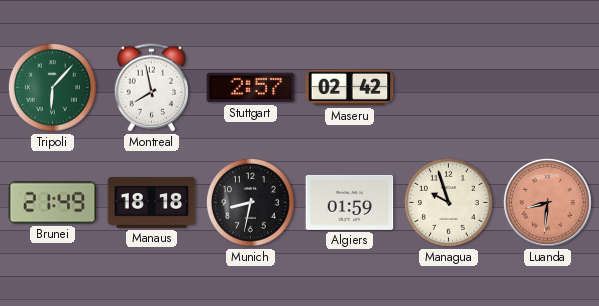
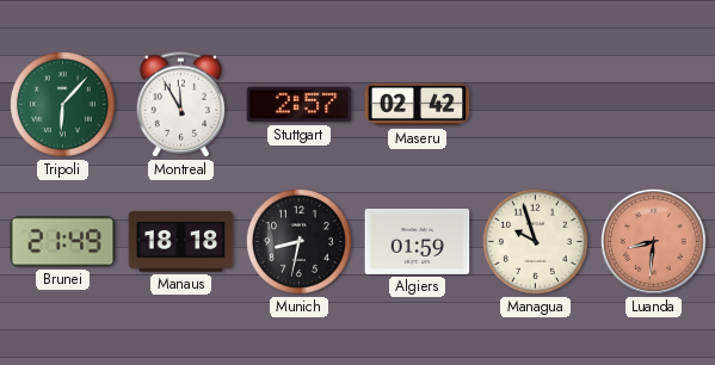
Montreal: 7:58 -> 11:55 (181, 105)
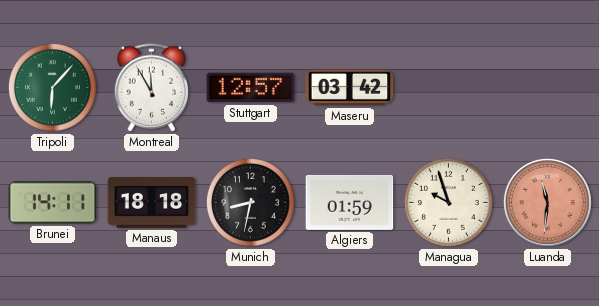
Stuttgart: 2:57 -> 12:57 (251, 88)
Maseru: 02:42 -> 03:42 (350, 88)
Brunei: 21:49 -> 14:11 (53, 203)
Luanda: 8:31 -> 11:31 (547, 202)
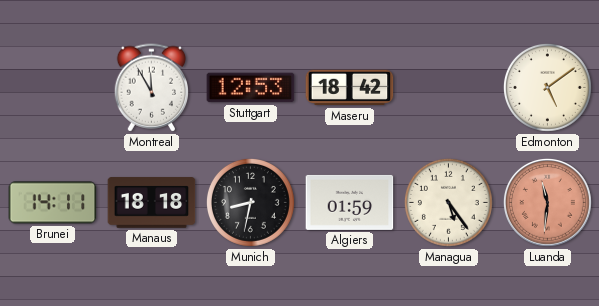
Tripoli: 6:07 -> none (52, 87)
Stuttgart: 12:57 -> 12:53 (251, 88)
Maseru: 03:42 -> 18:42 (350, 88)
Edmonton: none -> 5:09 (547, 87)
Managua: 9:57 -> 5:24 (448, 202)
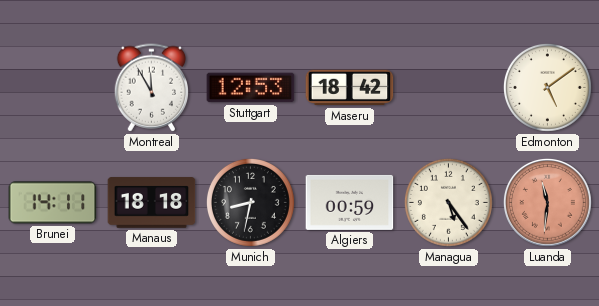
Algiers: 01:59 -> 00:59 (350, 202)
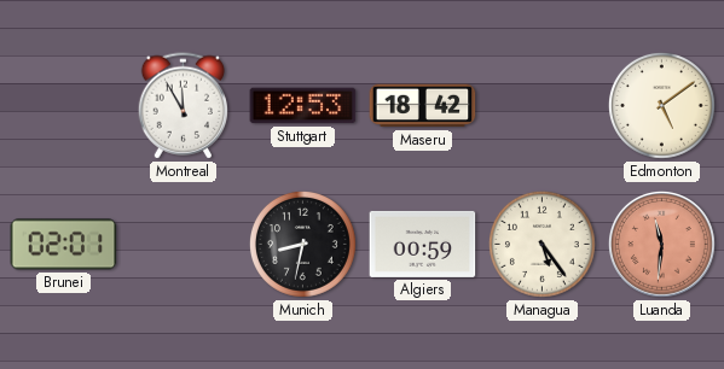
Brunei: 14:11 -> 02:01 (64, 245)
Manaus: 18:18 -> none (152, 203)
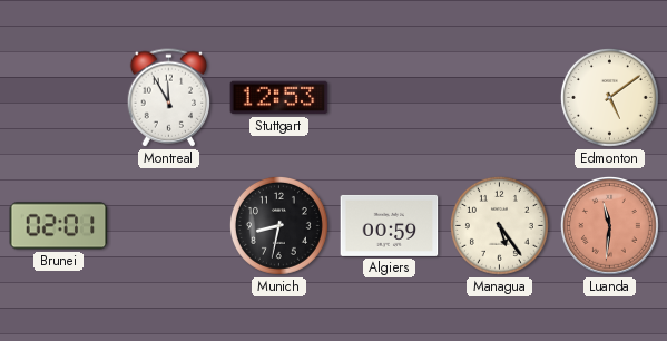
Maseru: 18:42 -> none (423, 106)
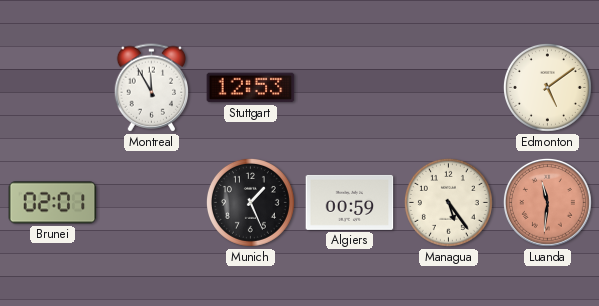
Munich: 8:32 -> 1:26 (250, 202)
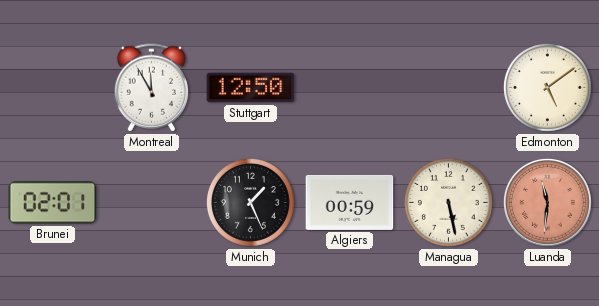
Stuttgart: 12:53 -> 12:50 (251, 88)
Managua: 5:24 -> 5:28 (448, 202)
